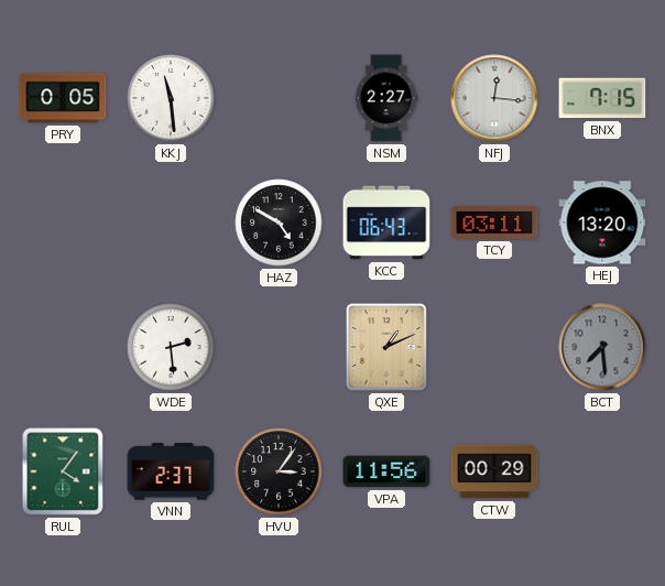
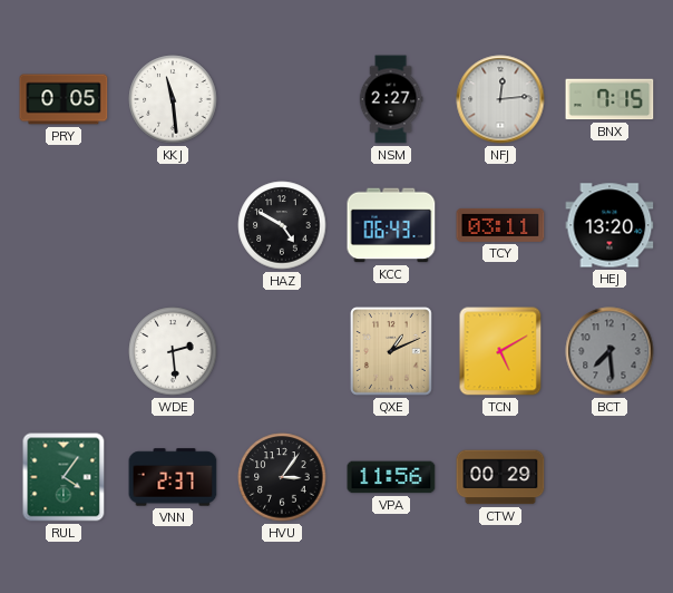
NFJ: 12:16 -> 12:14 (500, 99)
TCN: none -> 5:10 (500, 351)
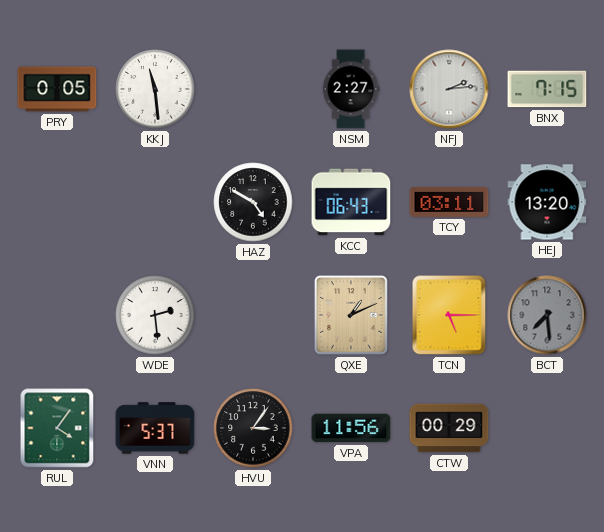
NFJ: 12:14 -> 2:14 (449, 89)
TCN: 5:10 -> 5:15 (449, 315)
VNN: 2:37 -> 5:37 (155, 428)
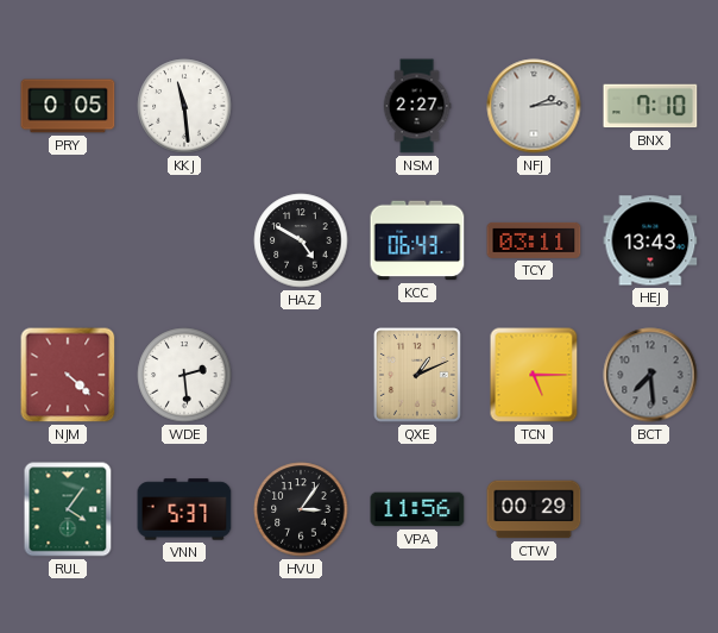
BNX: 7:15 -> 7:10 (650, 106)
HEJ: 13:20 -> 13:43 (650, 240)
NJM: none -> 4:22 (68, 375)
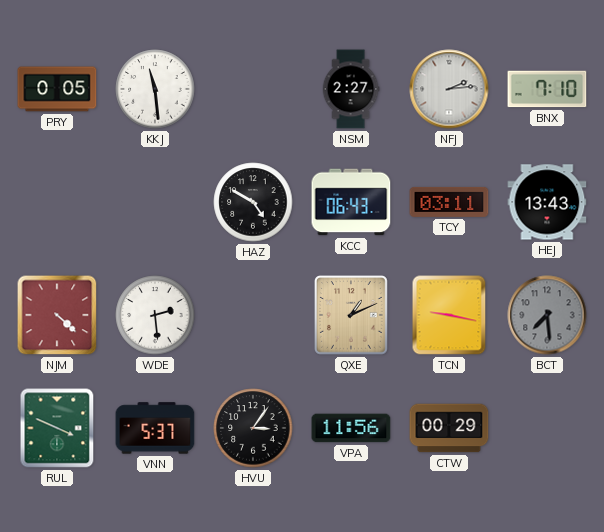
TCN: 5:15 -> 9:17 (449, 315)
RUL: 4:06 -> 3:49 (57, 428)
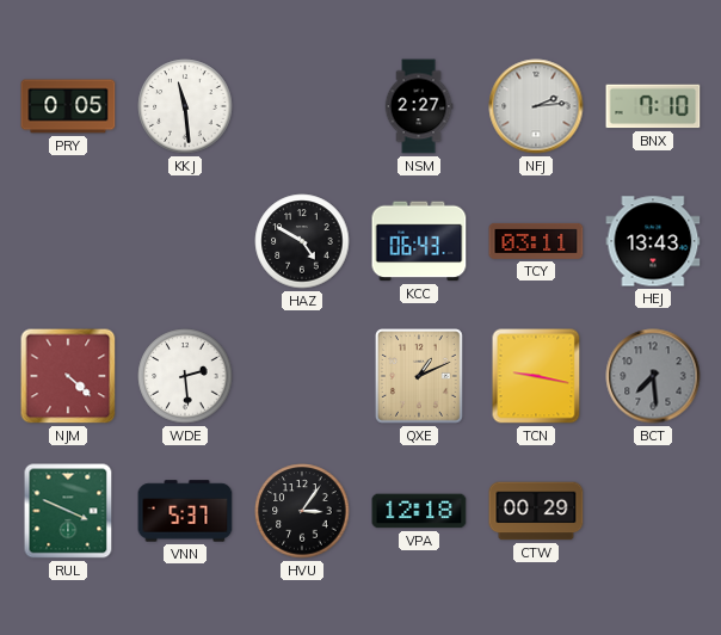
VPA: 11:56 -> 12:18 (419, 511)
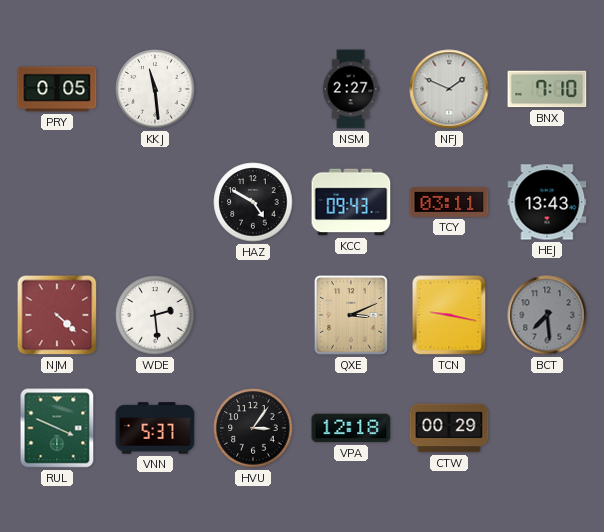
NFJ: 2:14 -> 1:49 (449, 89)
KCC: 06:43 -> 09:43 (351, 202)
QXE: 1:11 -> 3:11 (352, 315)
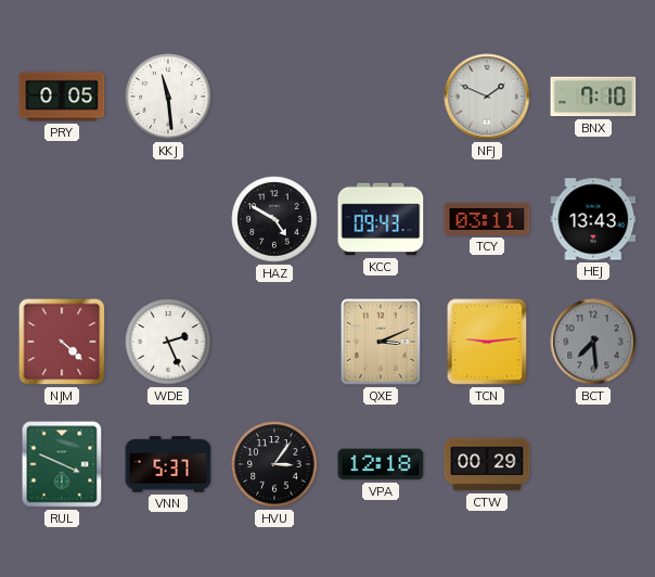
NSM: 2:27 -> none (351, 89)
WDE: 2:29 -> 2:26 (168, 342)
TCN: 9:17 -> 9:14 (487, 342)
